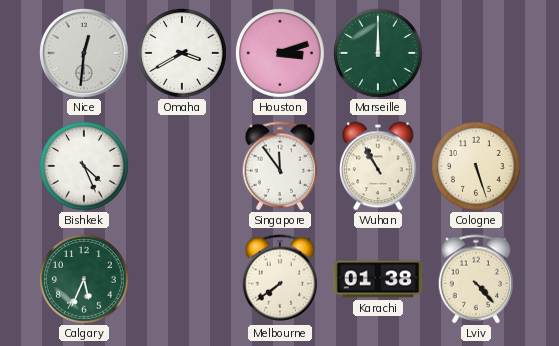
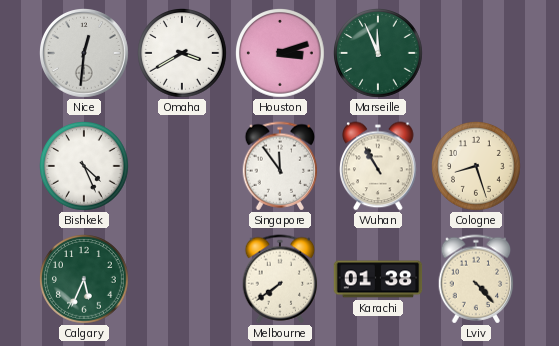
Marseille: 12:00 -> 11:56 (379, 54)
Cologne: 5:27 -> 8:27 (477, 167)
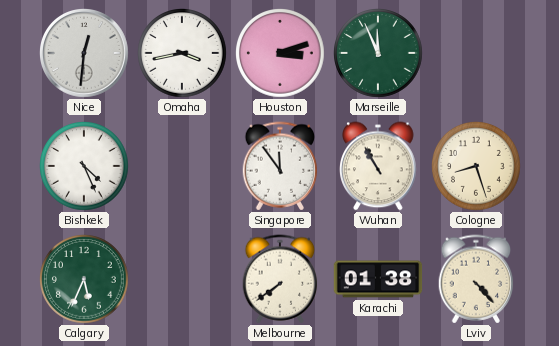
Omaha: 3:40 -> 3:43 (183, 54)
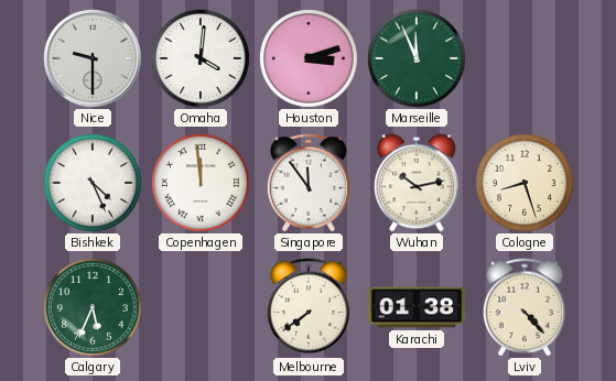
Nice: 12:31 -> 9:30 (94, 59)
Omaha: 3:43 -> 4:01 (202, 59)
Copenhagen: none -> 11:59 (202, 184)
Wuhan: 10:55 -> 10:13 (418, 183)
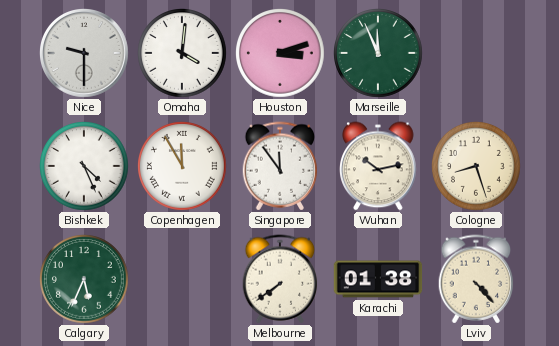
Copenhagen: 11:59 -> 11:55 (183, 167)
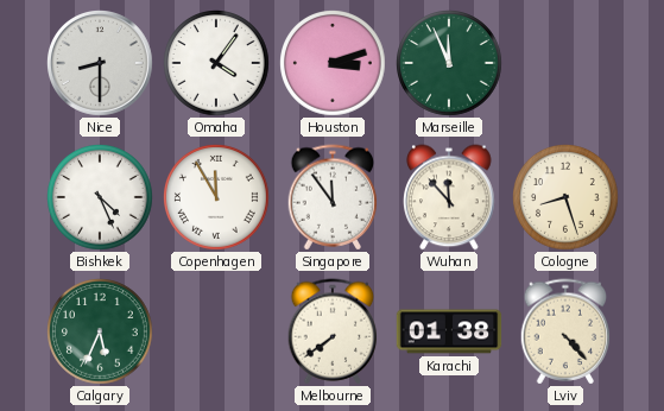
Nice: 9:30 -> 8:30 (101, 64)
Omaha: 4:01 -> 4:06 (217, 64)
Wuhan: 10:13 -> 11:53 (450, 197)
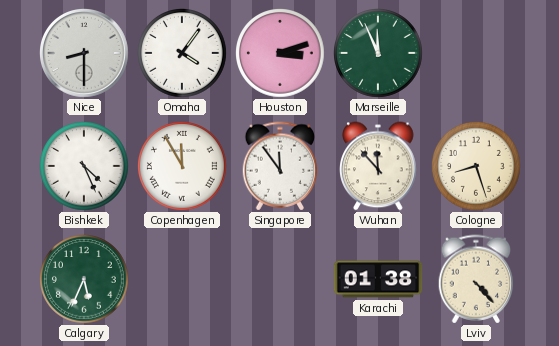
Melbourne: 7:39 -> none (333, 331)
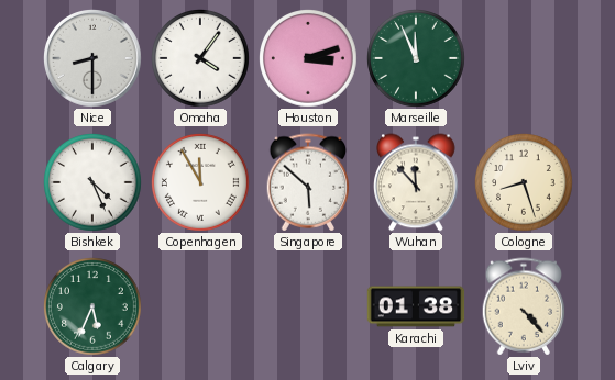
Singapore: 11:54 -> 5:52 (308, 182)
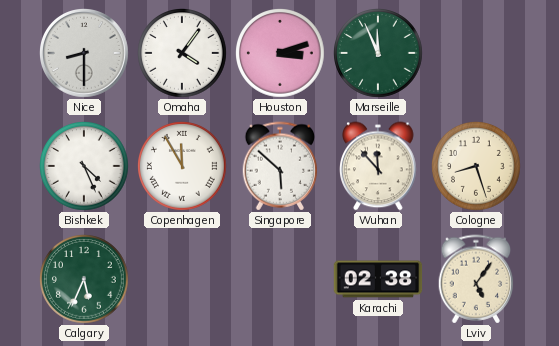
Karachi: 01:38 -> 02:38 (378, 279)
Lviv: 4:23 -> 5:06 (476, 279)
